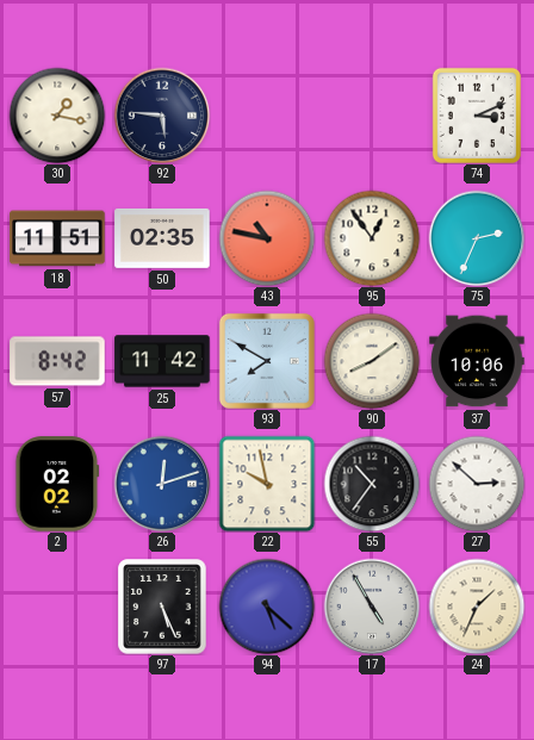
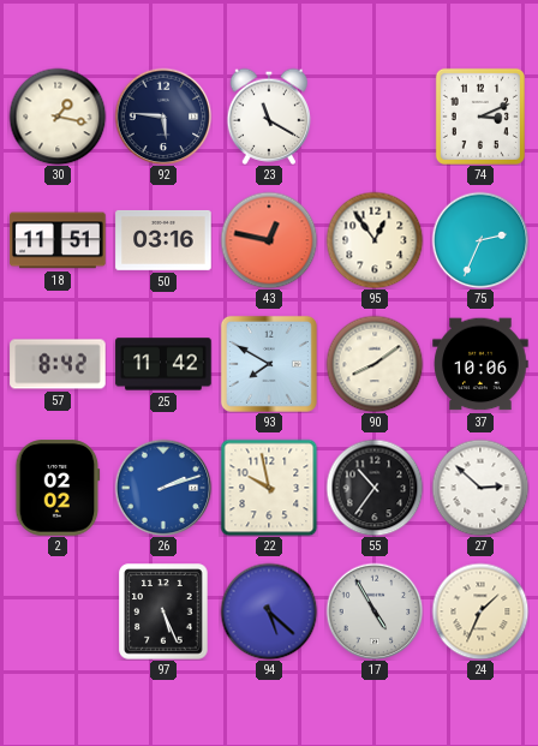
23: none -> 11:20 (269, 117)
50: 02:35 -> 03:16 (163, 240)
43: 10:47 -> 12:47 (269, 240)
26: 12:12 -> 2:12 (163, 488)
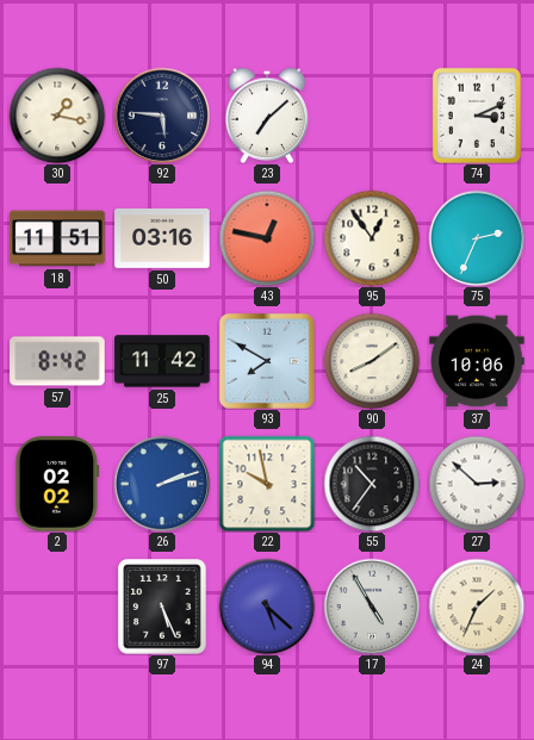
23: 11:20 -> 7:08 (267, 116)
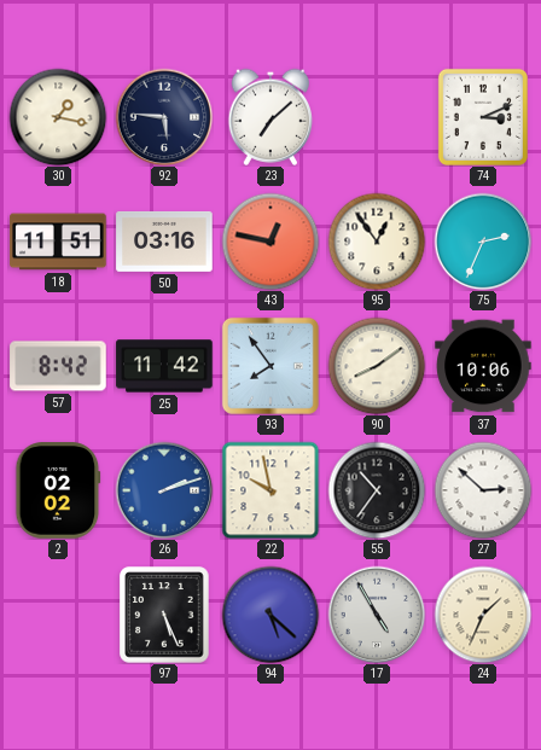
93: 7:50 -> 7:54 (270, 366)
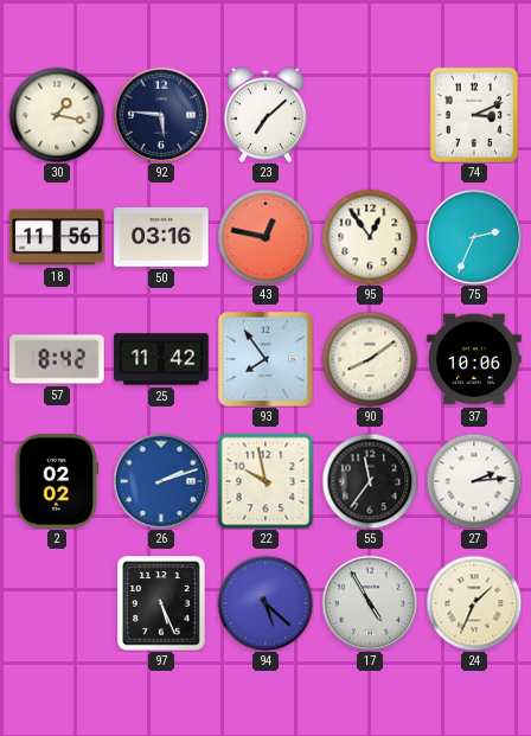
18: 11:51 -> 11:56 (57, 237)
55: 10:36 -> 11:36 (370, 481)
27: 2:52 -> 2:14 (474, 481)
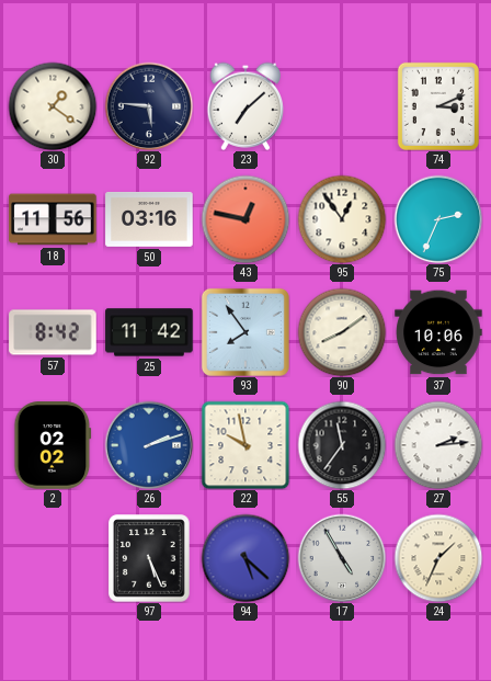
30: 1:17 -> 1:21 (53, 106)
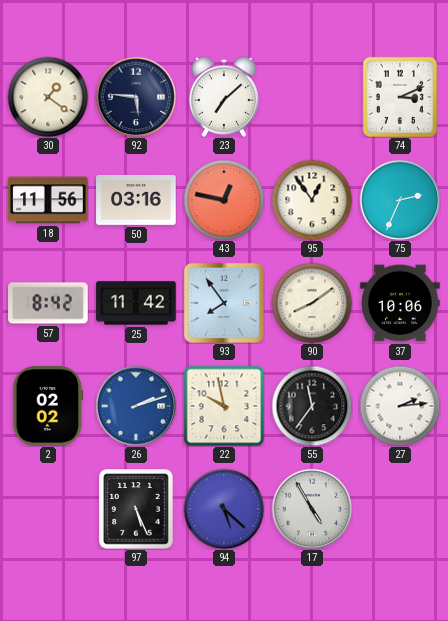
24: 1:34 -> none (438, 558)
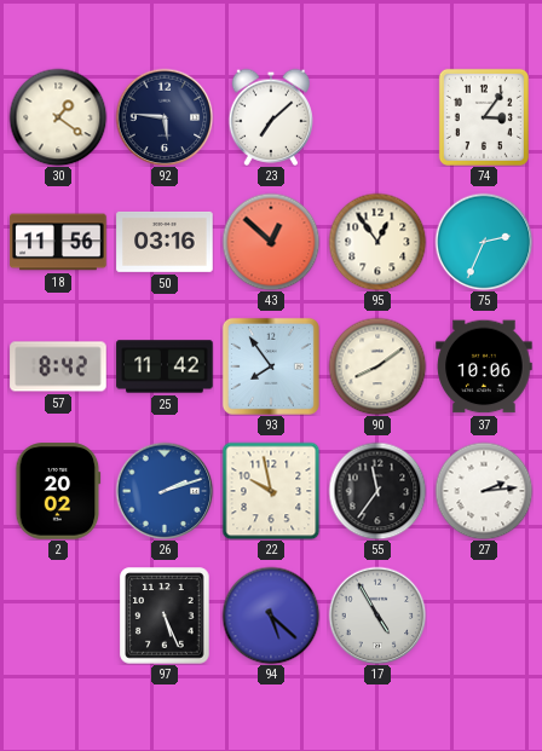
74: 3:11 -> 3:06 (484, 117)
43: 12:47 -> 12:52 (271, 242)
2: 02:02 -> 20:02 (58, 491)
